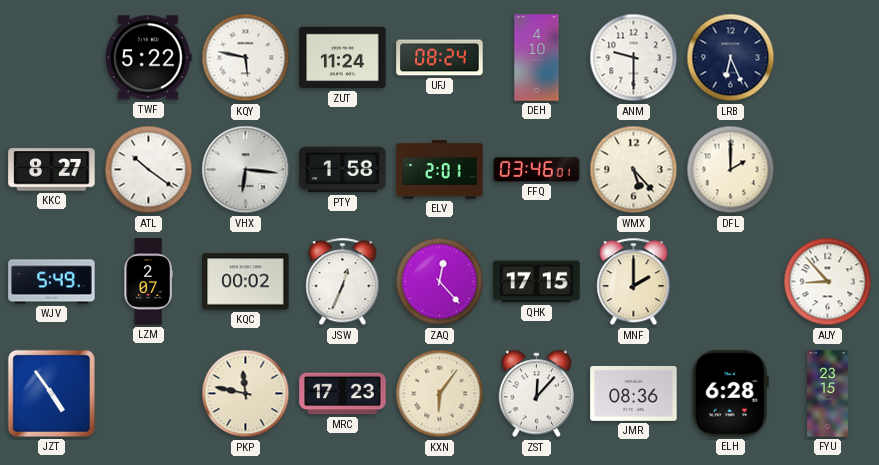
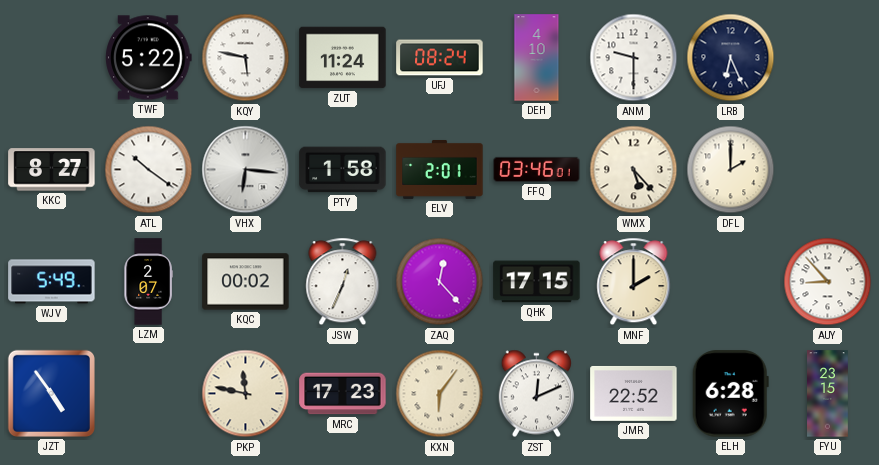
ZST: 12:07 -> 12:11 (536, 394)
JMR: 08:36 -> 22:52 (634, 393)
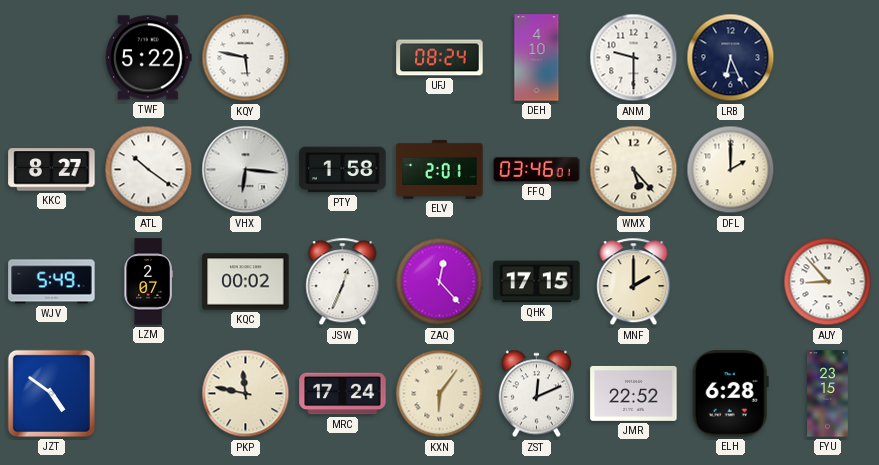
ZUT: 11:24 -> none (343, 58)
JZT: 4:54 -> 4:51 (51, 393)
MRC: 17:23 -> 17:24 (343, 394)
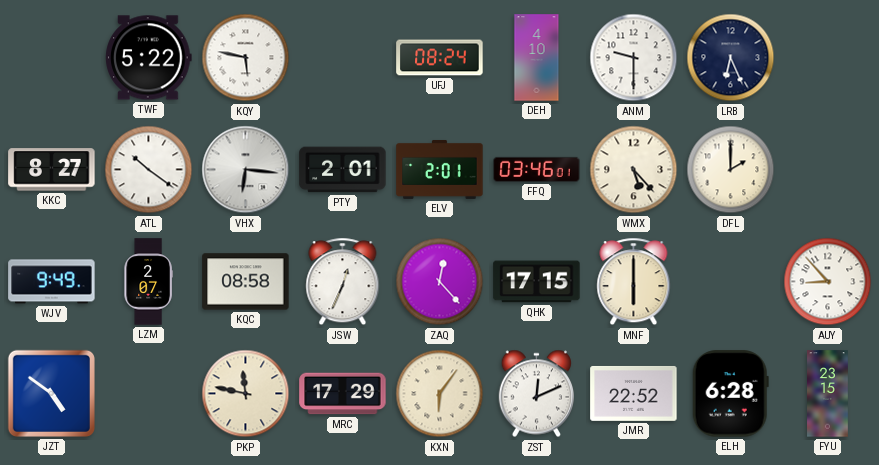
PTY: 1:58 -> 2:01 (343, 170)
WJV: 5:49 -> 9:49 (52, 282)
KQC: 00:02 -> 08:58 (246, 282)
MNF: 2:00 -> 6:00 (634, 282)
MRC: 17:24 -> 17:29 (343, 394)
